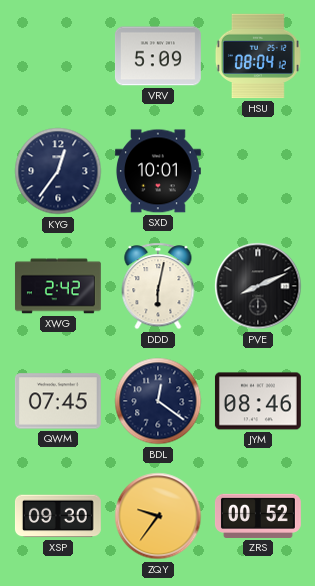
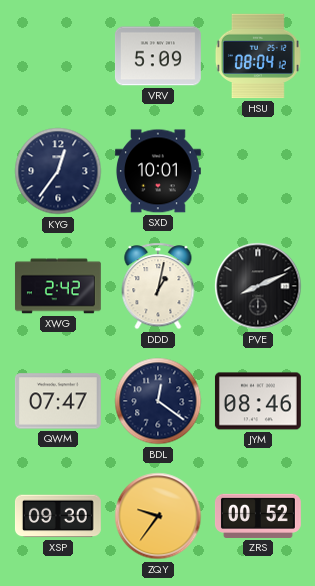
DDD: 6:02 -> 1:02 (158, 286)
QWM: 07:45 -> 07:47 (58, 401)
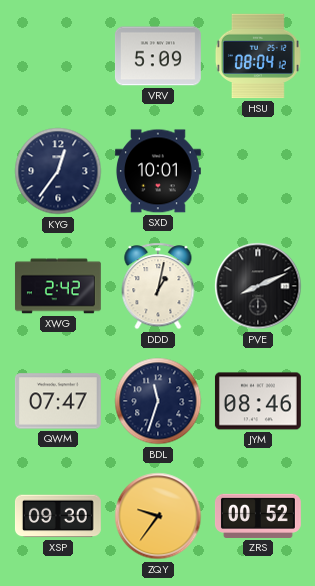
BDL: 12:21 -> 11:33 (158, 401)
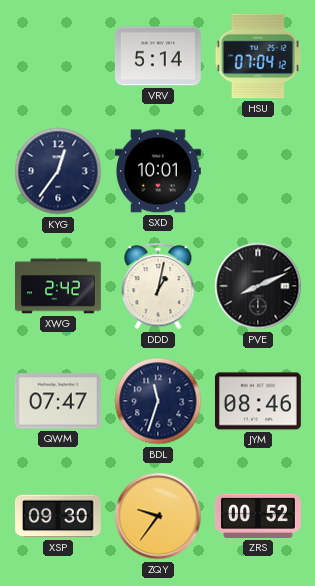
VRV: 5:09 -> 5:14 (158, 56)
HSU: 08:04 -> 07:04 (258, 56)
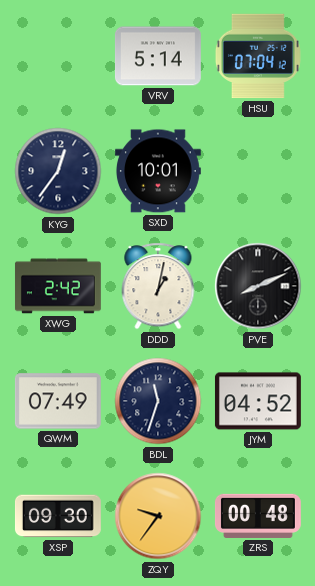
QWM: 07:47 -> 07:49 (58, 401)
JYM: 08:46 -> 04:52 (258, 401)
ZRS: 00:52 -> 00:48 (258, 516)
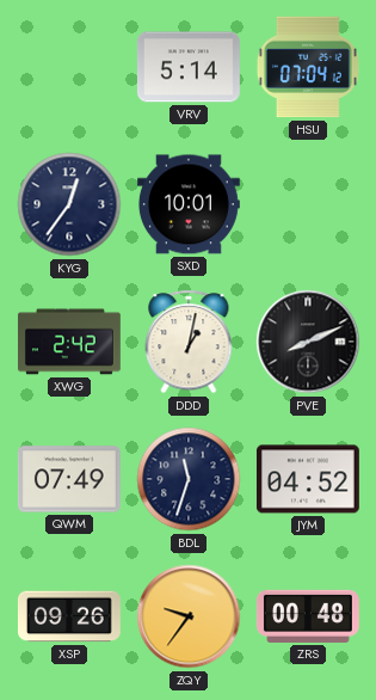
XSP: 09:30 -> 09:26 (69, 616)
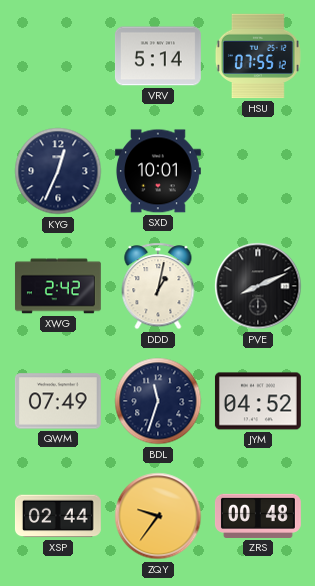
HSU: 07:04 -> 07:55 (258, 56)
KYG: 12:36 -> 12:34 (58, 171)
XSP: 09:26 -> 02:44 (58, 516)
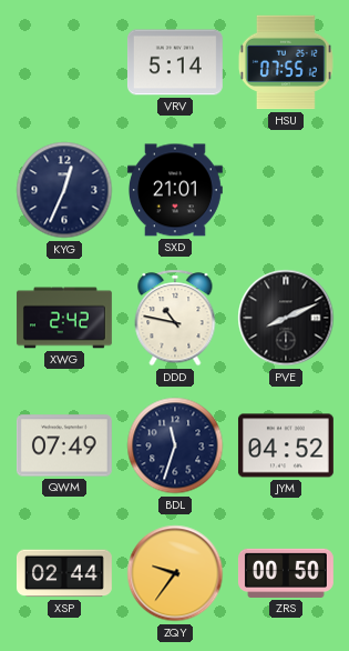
SXD: 10:01 -> 21:01 (175, 190)
DDD: 1:02 -> 10:47 (175, 318)
ZRS: 00:48 -> 00:50 (286, 573)
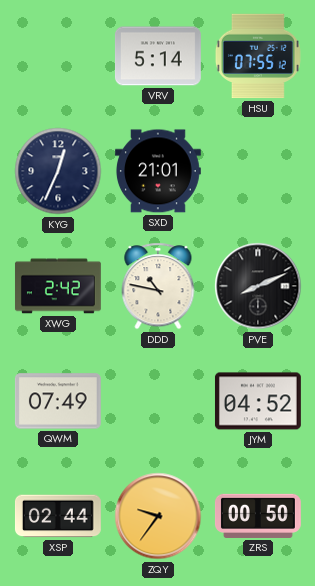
BDL: 11:33 -> none (175, 445)
